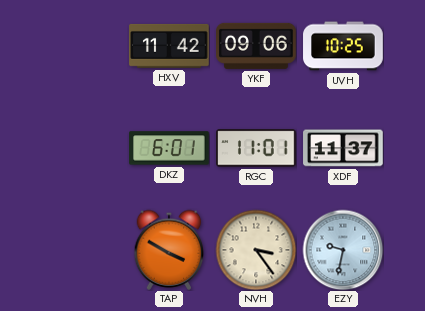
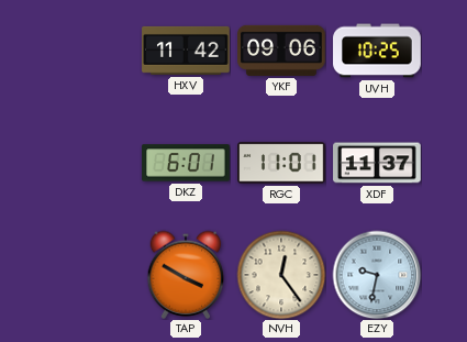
NVH: 3:24 -> 12:24 (281, 275)
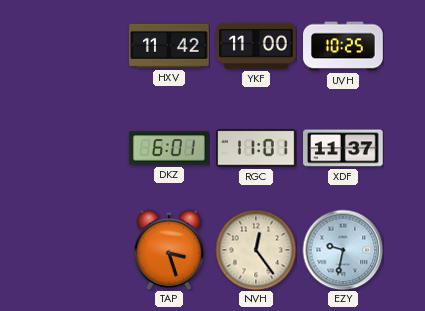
YKF: 09:06 -> 11:00 (256, 46)
TAP: 3:50 -> 3:27 (169, 250)
